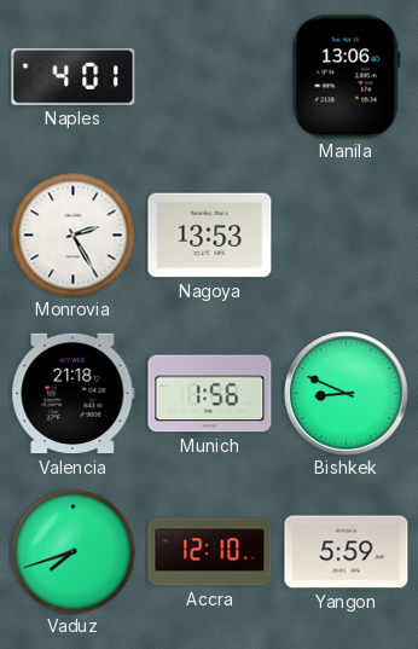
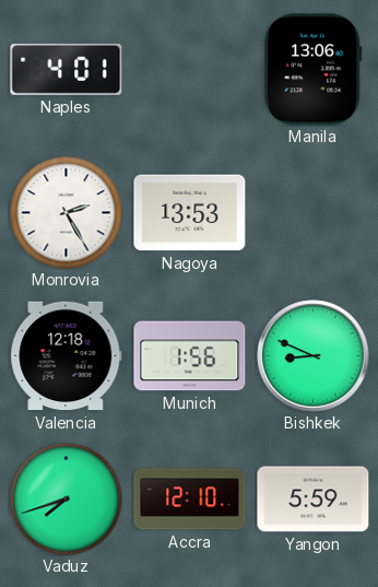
Valencia: 21:18 -> 12:18 (67, 356)
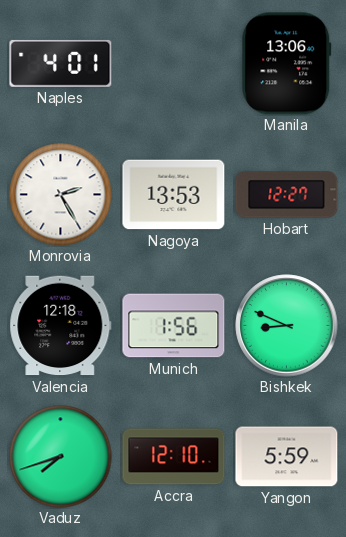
Hobart: none -> 12:27 (287, 195)
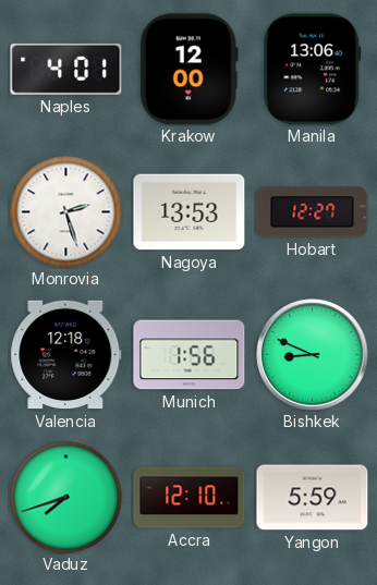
Krakow: none -> 12:00 (188, 70)
Monrovia: 2:25 -> 2:27 (66, 212)
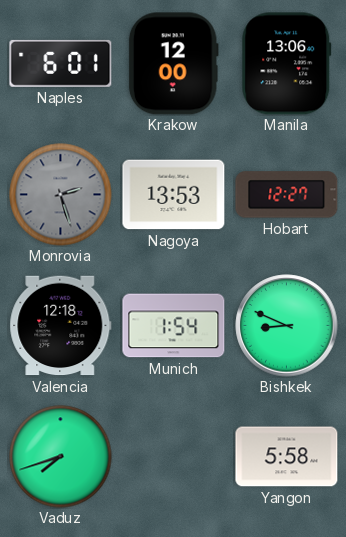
Naples: 4:01 -> 6:01 (61, 63)
Monrovia dial: white -> grey (61, 195)
Munich: 1:56 -> 1:54 (174, 326)
Accra: 12:10 -> none (190, 498)
Yangon: 5:59 -> 5:58 (287, 457)
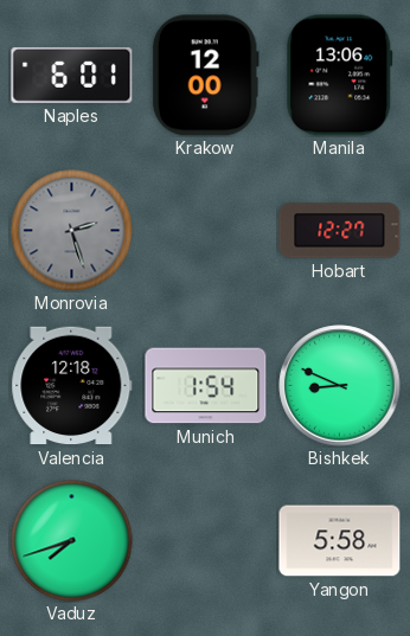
Nagoya: 13:53 -> none (174, 195)
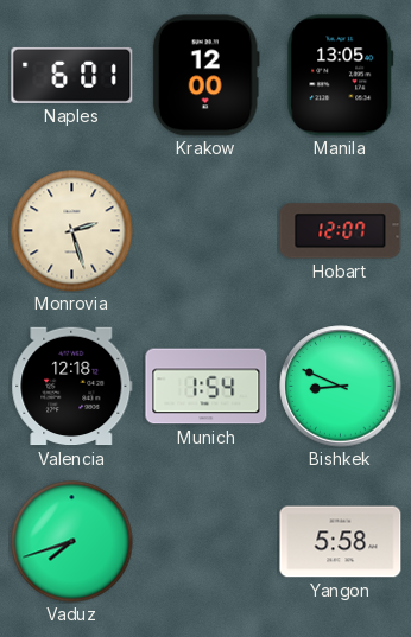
Manila: 13:06 -> 13:05 (341, 76)
Monrovia dial: grey -> cream (72, 231)
Hobart: 12:27 -> 12:07 (341, 231)
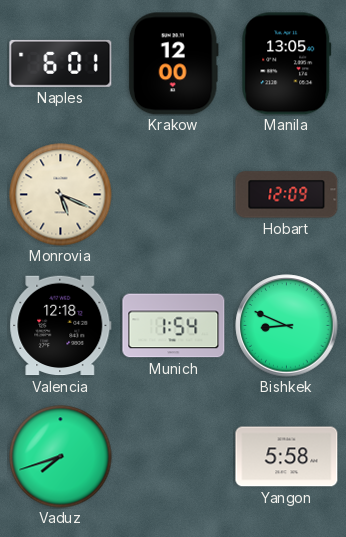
Monrovia: 2:27 -> 5:19 (61, 195)
Hobart: 12:07 -> 12:09 (287, 195)
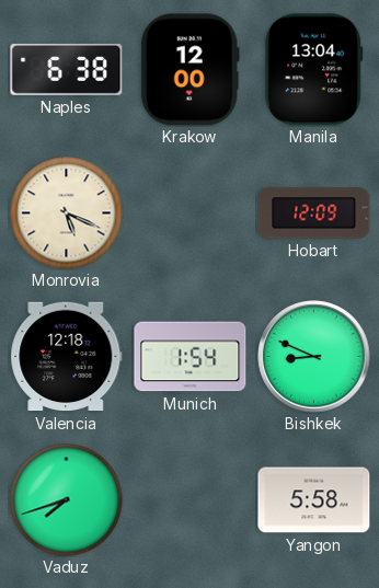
Naples: 6:01 -> 6:38 (67, 69)
Manila: 13:05 -> 13:04 (314, 70)
